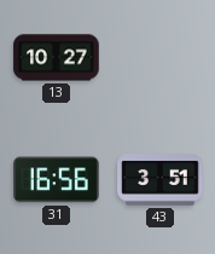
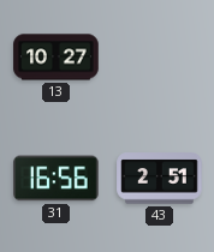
43: 3:51 -> 2:51 (160, 179)
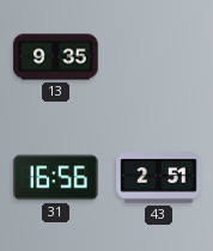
13: 10:27 -> 9:35 (56, 57)
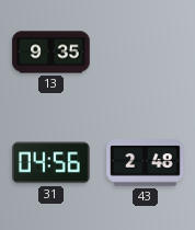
31: 16:56 -> 04:56 (51, 163)
43: 2:51 -> 2:48 (146, 163)
